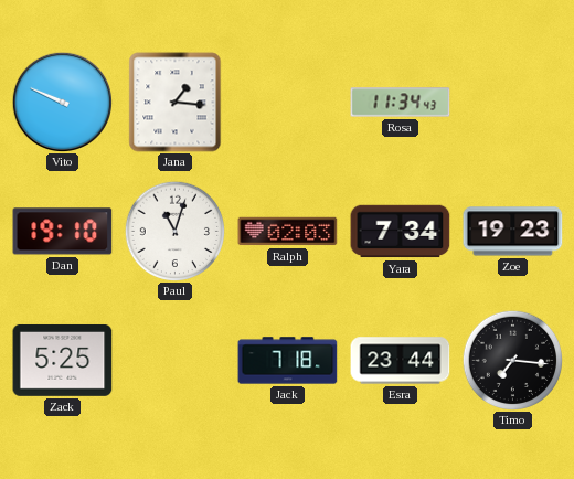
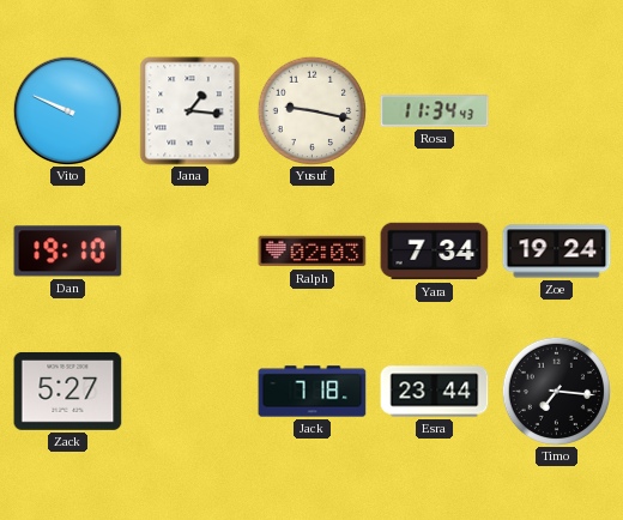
Yusuf: none -> 9:17 (311, 110)
Paul: 11:03 -> none (174, 231)
Zoe: 19:23 -> 19:24 (557, 252)
Zack: 5:25 -> 5:27 (68, 391)
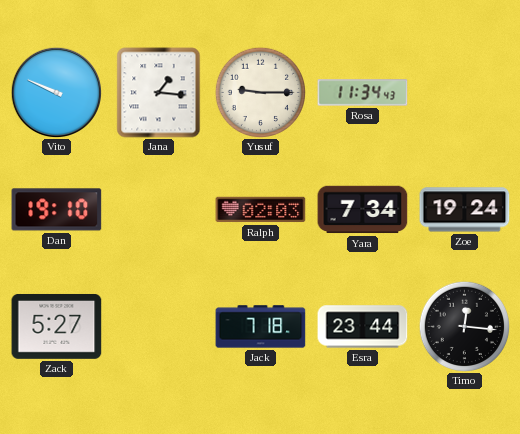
Yusuf: 9:17 -> 9:15 (260, 92)
Timo: 7:16 -> 12:16 (464, 326)
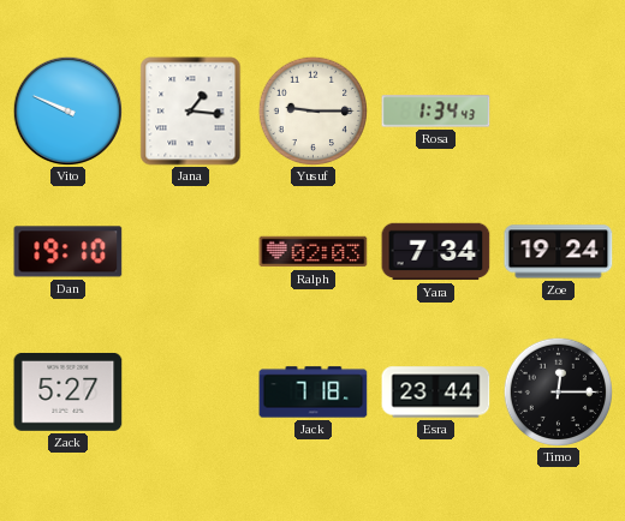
Rosa: 11:34 -> 1:34 (436, 112)
Timo: 12:16 -> 12:15 (558, 391)
